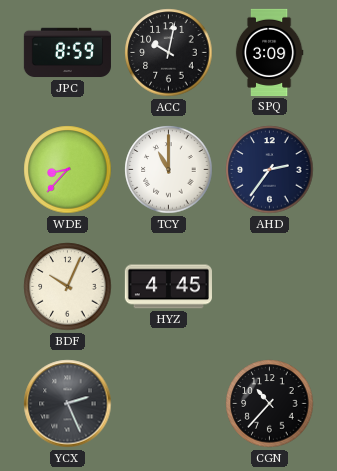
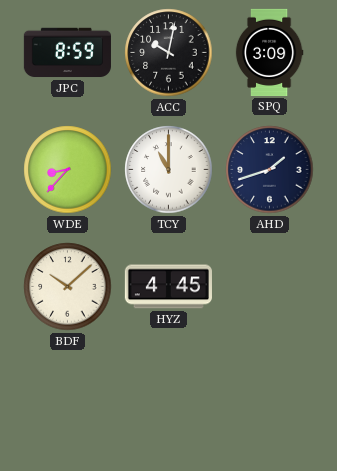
AHD: 2:36 -> 1:42 (270, 170)
BDF: 10:04 -> 10:08 (68, 287)
YCX: 2:26 -> none (68, 404)
CGN: 10:37 -> none (270, 404)
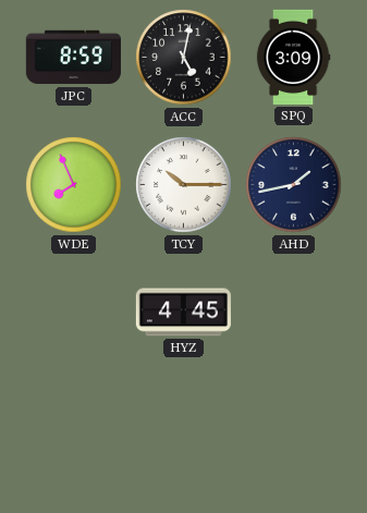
ACC: 10:02 -> 5:02 (184, 58)
WDE: 8:37 -> 7:56 (74, 185)
TCY: 11:00 -> 10:15 (184, 185)
AHD: 1:42 -> 1:43 (294, 185)
BDF: 10:08 -> none (68, 287)
